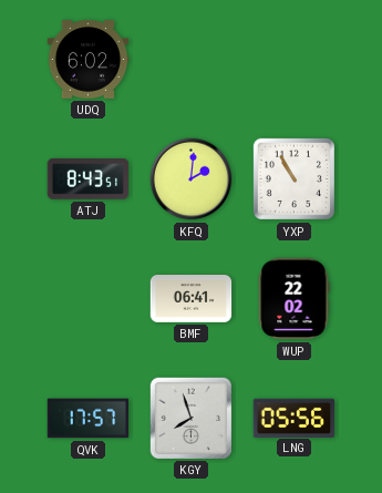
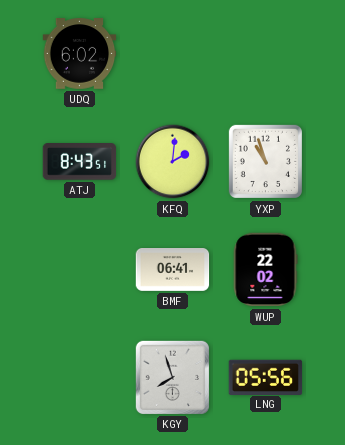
YXP: 10:55 -> 10:57 (265, 161)
QVK: 17:57 -> none (89, 419)
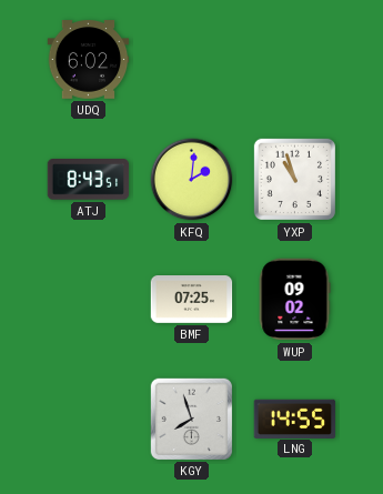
BMF: 06:41 -> 07:25 (192, 300)
WUP: 22:02 -> 09:02 (294, 300)
LNG: 05:56 -> 14:55 (295, 419)
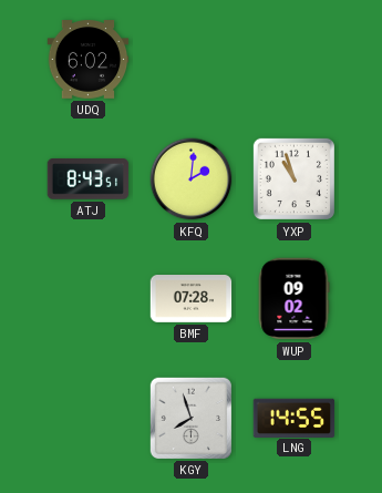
BMF: 07:25 -> 07:28 (192, 299)
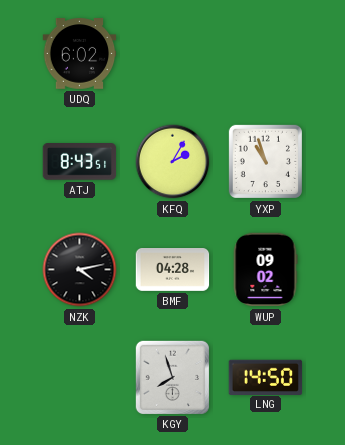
KFQ: 2:01 -> 2:05 (173, 162)
NZK: none -> 4:13 (80, 270)
BMF: 07:28 -> 04:28 (173, 270)
LNG: 14:55 -> 14:50 (266, 377)
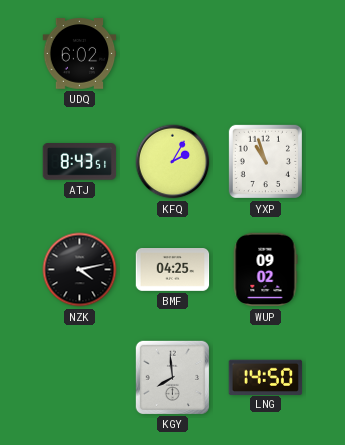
BMF: 04:28 -> 04:25 (173, 270)
KGY: 7:57 -> 7:59 (172, 377)
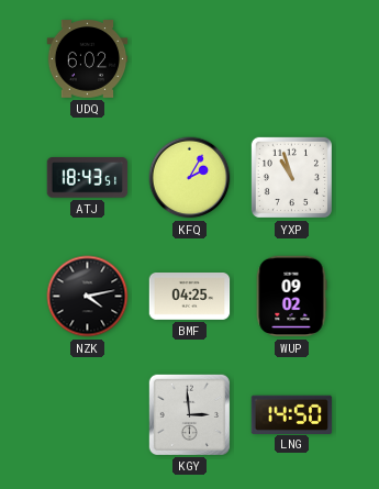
ATJ: 8:43 -> 18:43 (88, 178)
KGY: 7:59 -> 2:59 (189, 414)
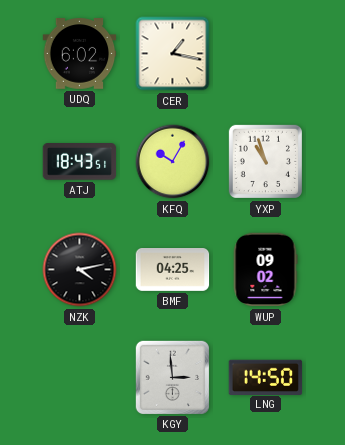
CER: none -> 1:17 (173, 54)
KFQ: 2:05 -> 10:05 (173, 162)
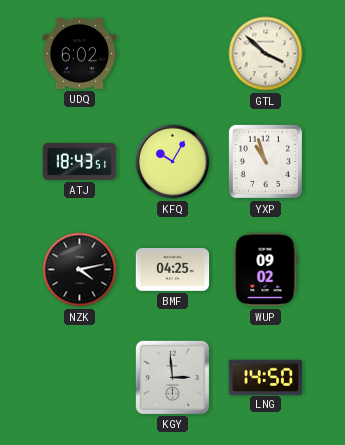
CER: 1:17 -> none (173, 54)
GTL: none -> 3:52 (266, 54)
